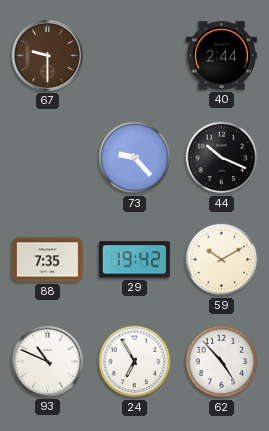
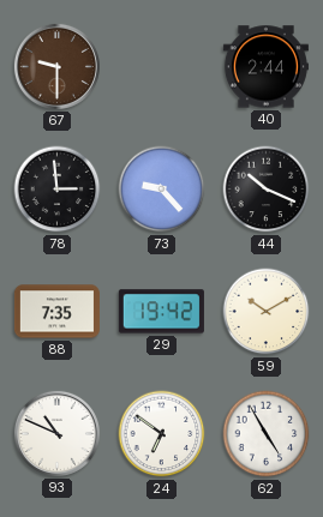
78: none -> 2:59 (58, 190)
24: 6:55 -> 6:51 (162, 434)
62: 4:53 -> 4:55 (267, 434)
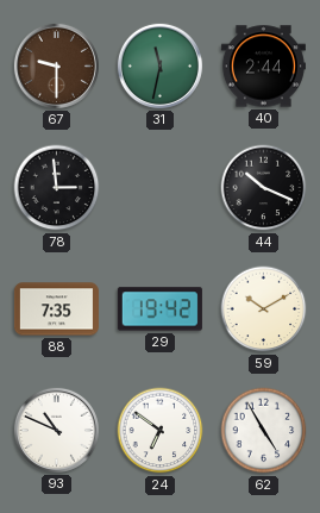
31: none -> 11:32 (159, 65)
73: 9:23 -> none (162, 190)
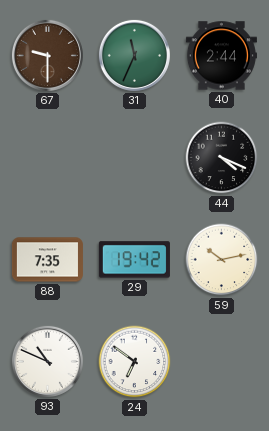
31: 11:32 -> 11:34 (134, 55)
78: 2:59 -> none (57, 188)
44: 10:19 -> 4:19 (222, 158)
59: 10:10 -> 10:13 (222, 260)
62: 4:55 -> none (264, 431)
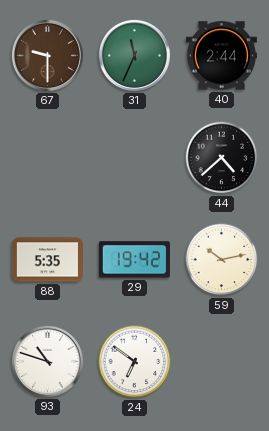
44: 4:19 -> 4:38 (222, 158)
88: 7:35 -> 5:35 (47, 260)
93: 10:49 -> 10:48 (47, 361)
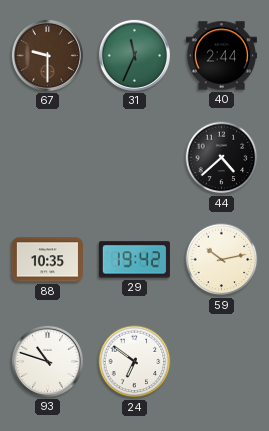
88: 5:35 -> 10:35 (47, 260)
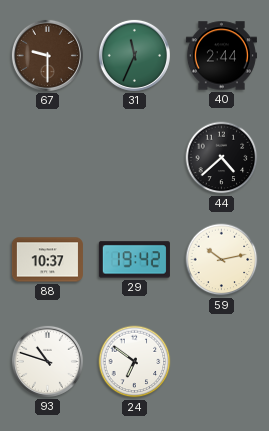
88: 10:35 -> 10:37 (47, 260)
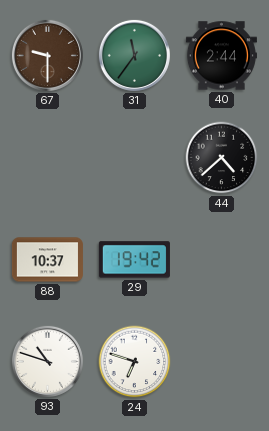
31: 11:34 -> 11:36 (134, 55)
59: 10:13 -> none (222, 260)
24: 6:51 -> 6:48 (135, 362)
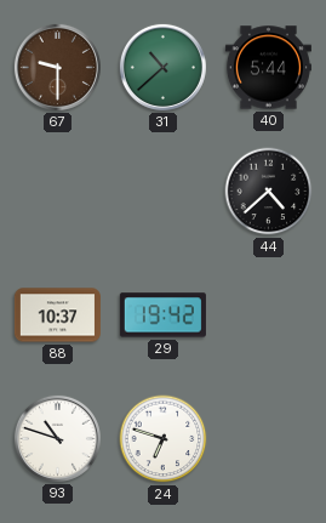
31: 11:36 -> 10:38 (162, 67)
40: 2:44 -> 5:44 (268, 68)
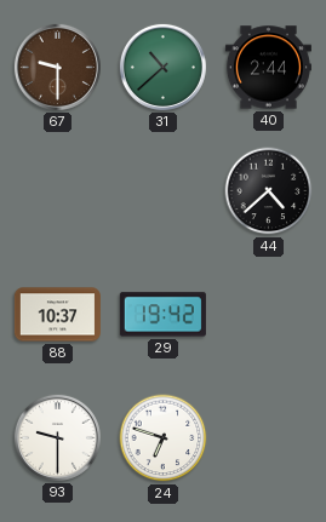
40: 5:44 -> 2:44 (268, 68)
93: 10:48 -> 9:30 (57, 437)
